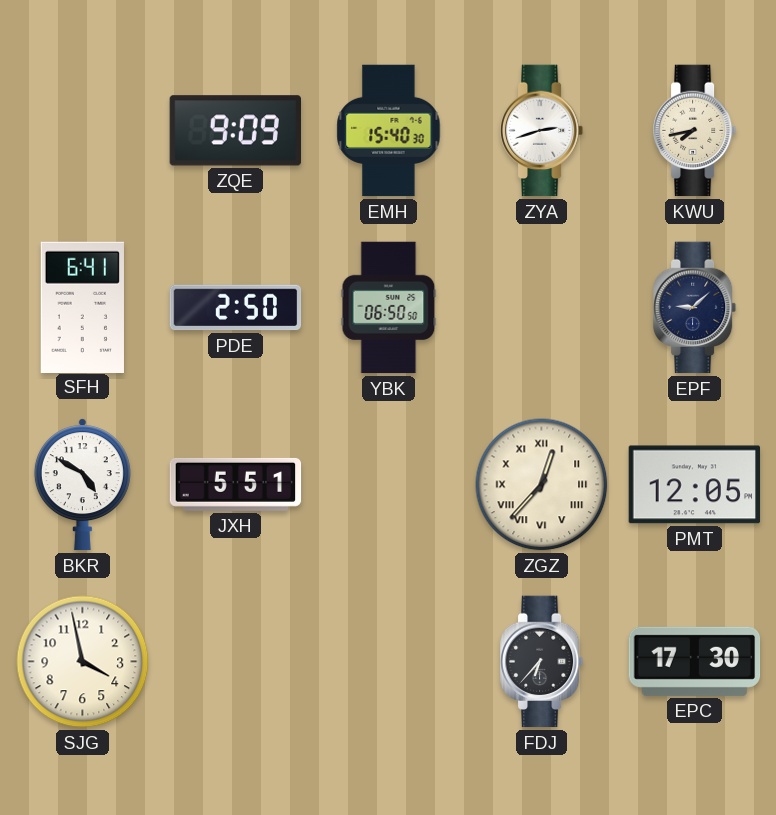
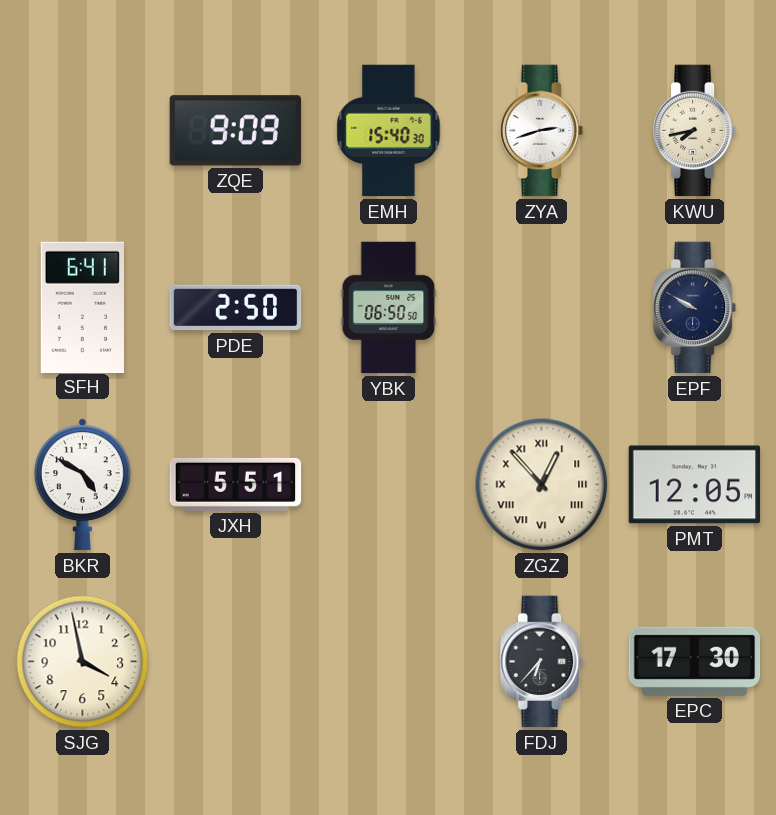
EPF: 9:08 -> 9:50 (695, 308)
ZGZ: 12:37 -> 12:53 (542, 485)
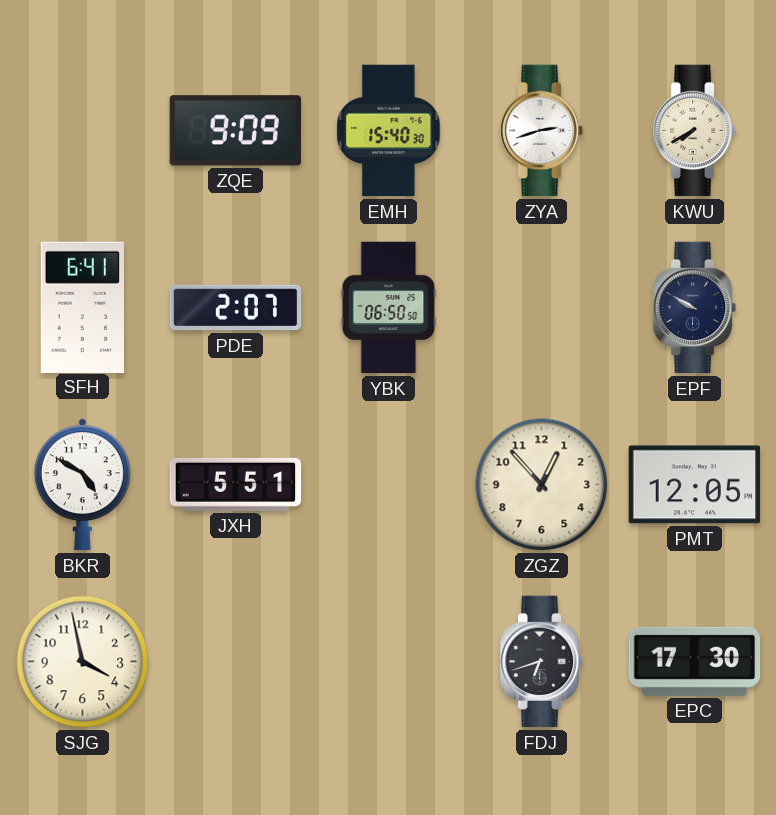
KWU: 7:43 -> 7:40 (695, 131)
PDE: 2:50 -> 2:07 (236, 308)
ZGZ numerals: Roman -> Arabic (542, 485)
FDJ: 6:37 -> 6:42 (542, 662)
